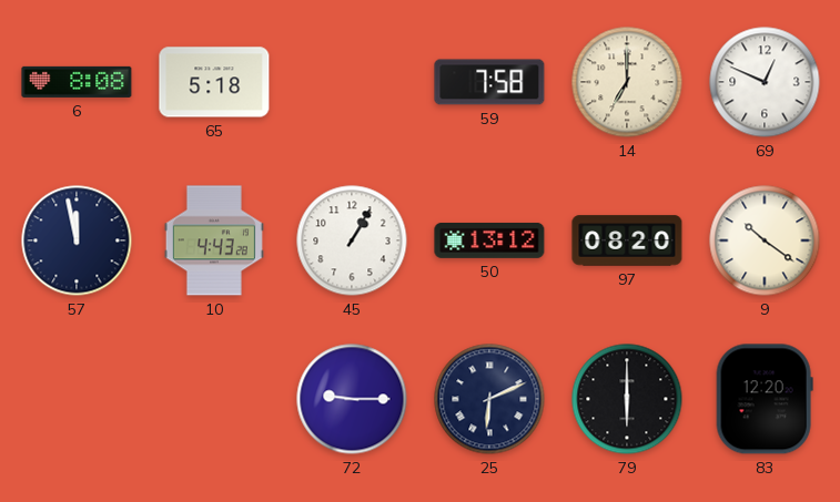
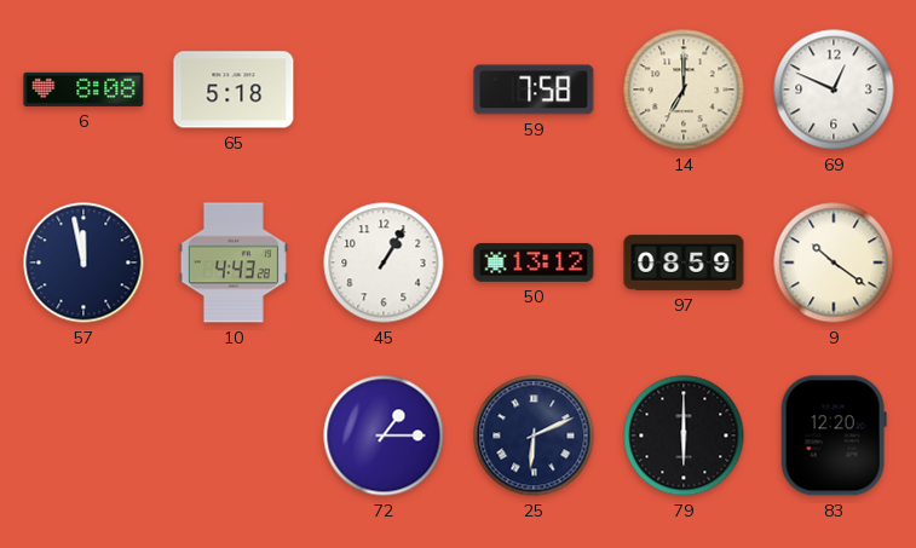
97: 08:20 -> 08:59 (684, 263)
72: 9:15 -> 1:15 (384, 435)
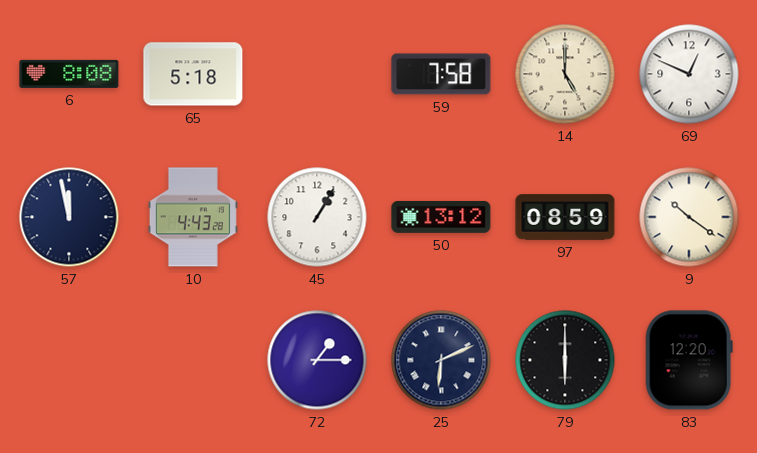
14: 7:00 -> 5:00 (565, 74)
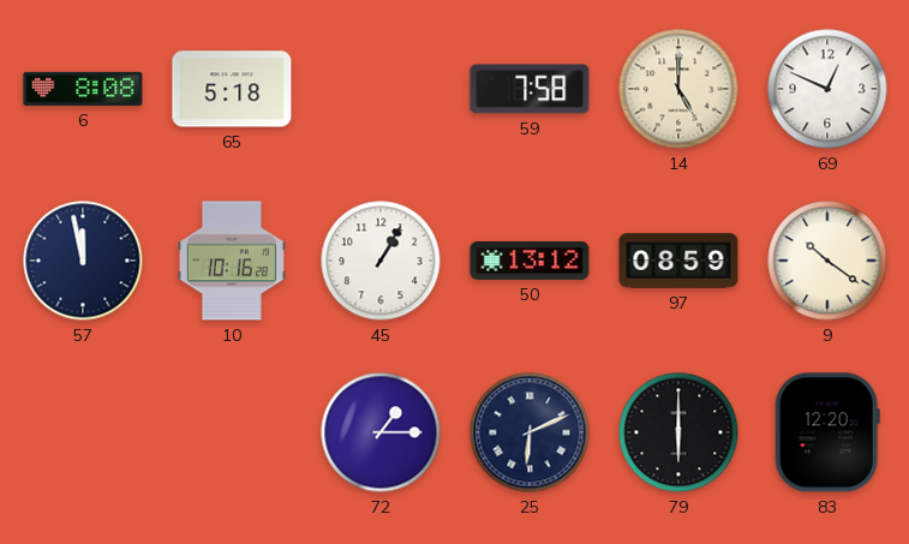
10: 4:43 -> 10:16 (232, 261)
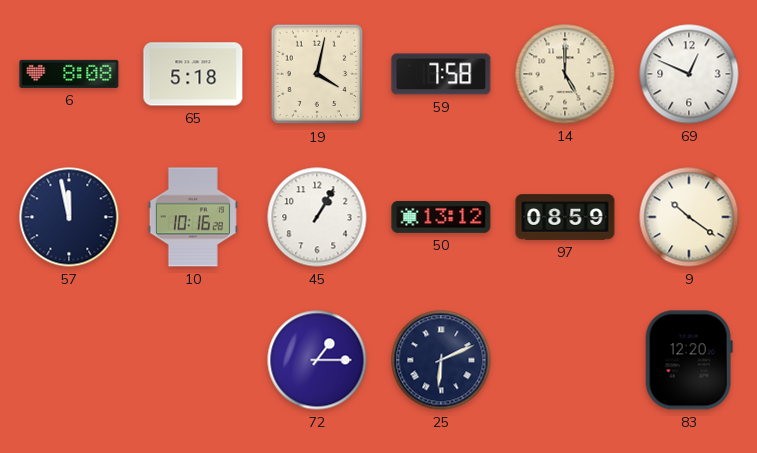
19: none -> 4:02 (317, 74)
79: 6:00 -> none (678, 432)
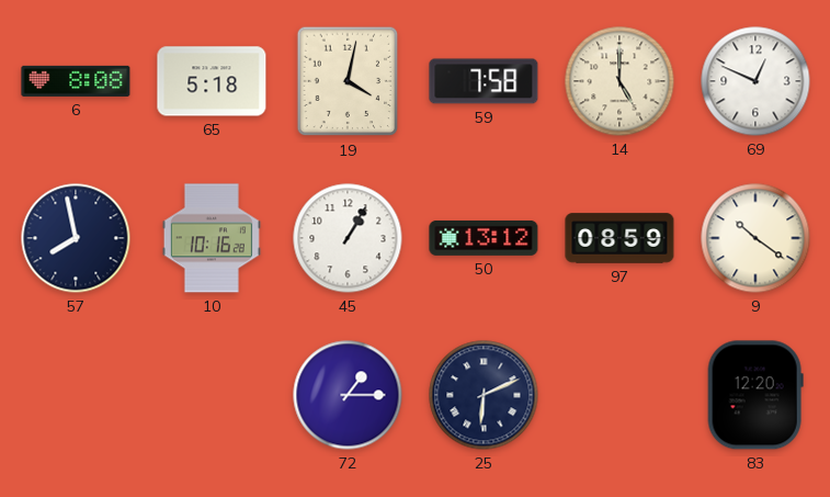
57: 11:58 -> 7:58 (76, 238)
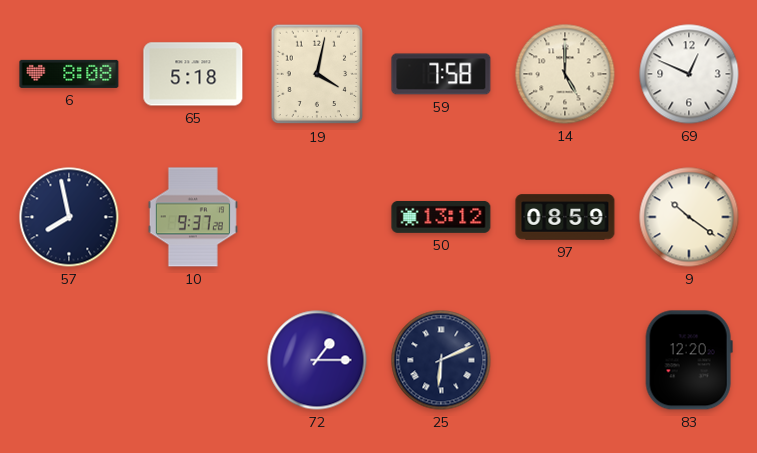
10: 10:16 -> 9:37 (193, 217)
45: 1:05 -> none (348, 238)
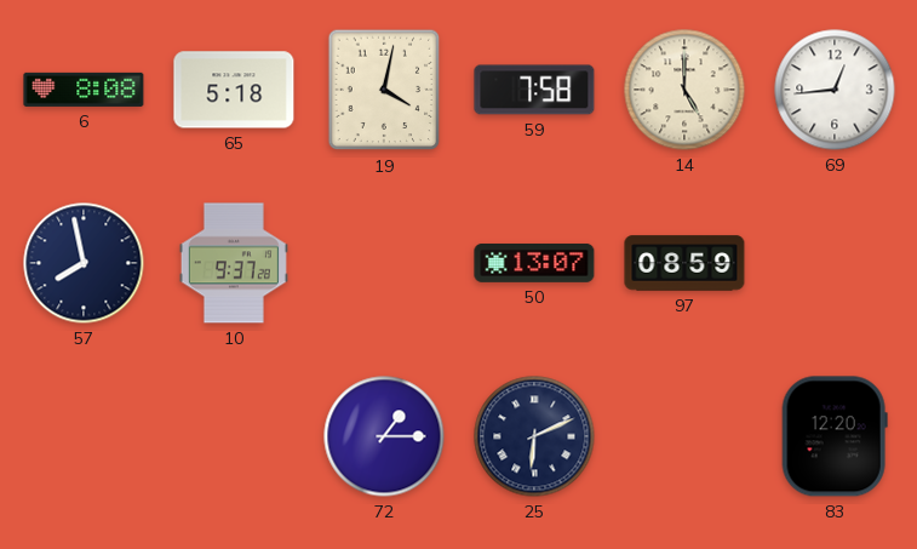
69: 12:49 -> 12:44 (835, 90)
50: 13:12 -> 13:07 (534, 263)
9: 10:21 -> none (689, 217)
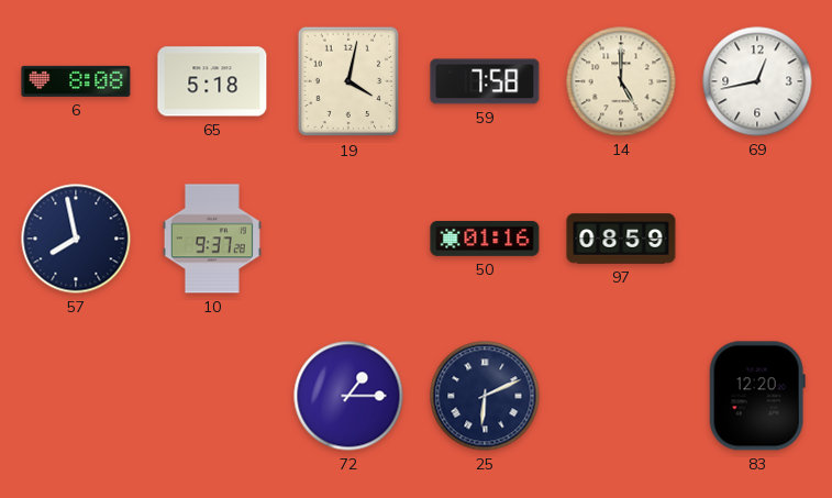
69: 12:44 -> 12:43 (757, 81)
50: 13:07 -> 01:16 (485, 239)
